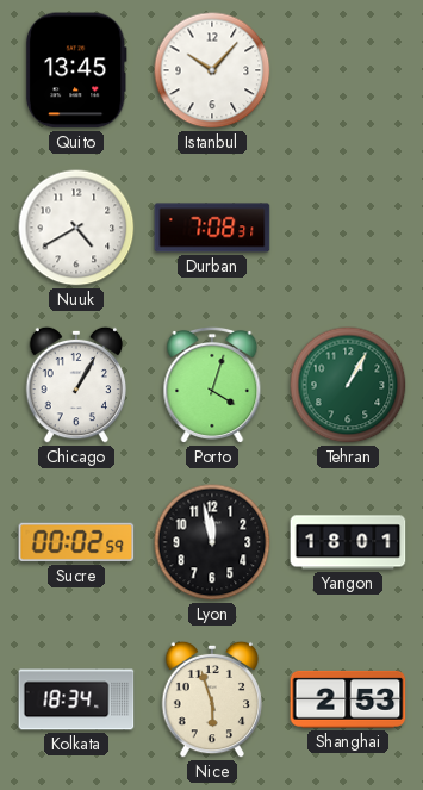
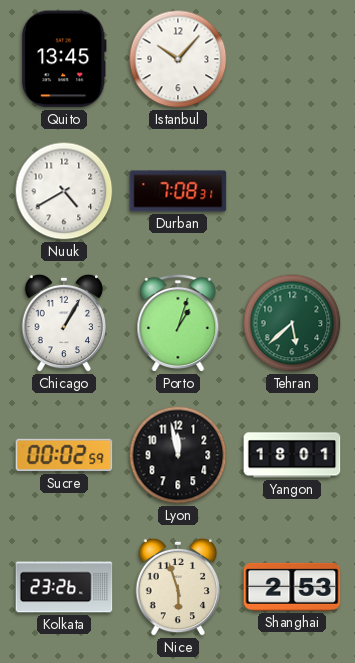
Porto: 4:03 -> 1:03 (178, 323)
Tehran: 1:05 -> 5:38 (292, 323)
Kolkata: 18:34 -> 23:26 (64, 587)
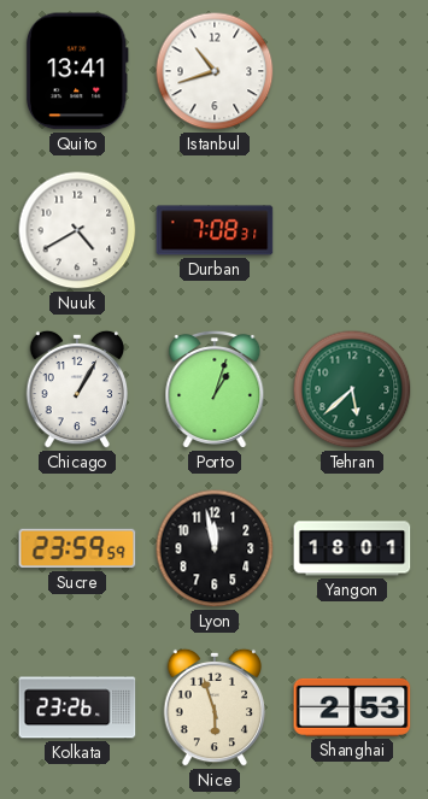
Quito: 13:45 -> 13:41 (77, 71)
Istanbul: 10:07 -> 10:42 (215, 71)
Sucre: 00:02 -> 23:59 (77, 548)
